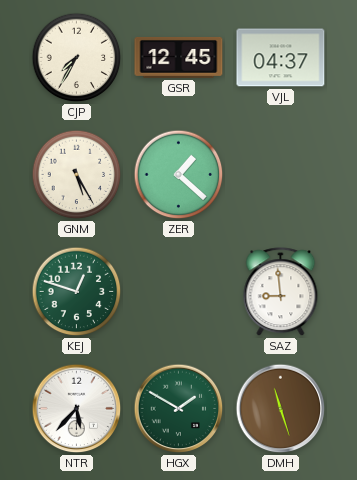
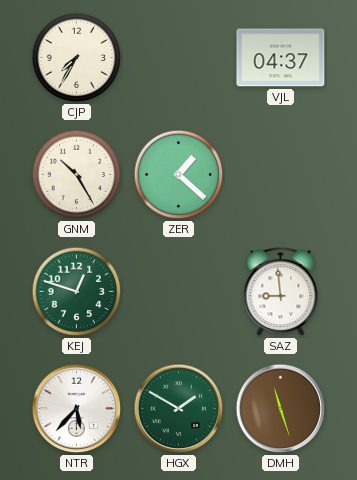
GSR: 12:45 -> none (179, 57)
GNM: 5:25 -> 10:25 (77, 175)
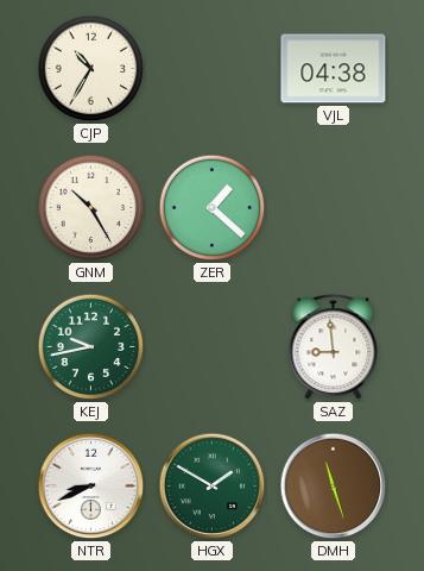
CJP: 7:35 -> 10:35 (91, 69)
VJL: 04:37 -> 04:38 (334, 69)
KEJ: 12:48 -> 9:43 (91, 347)
NTR: 5:37 -> 8:41 (91, 487)
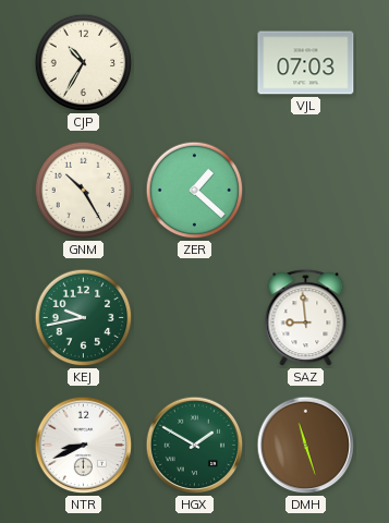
VJL: 04:38 -> 07:03 (306, 63)
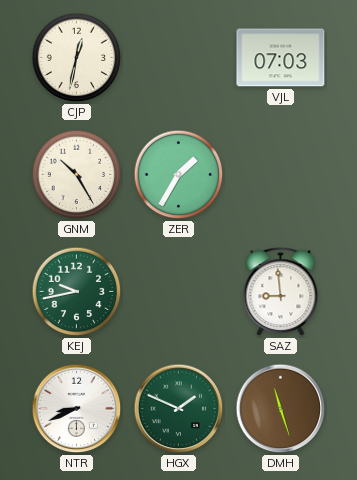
CJP: 10:35 -> 12:32 (77, 58)
ZER: 1:22 -> 1:35 (179, 175)
HGX: 1:50 -> 1:49 (179, 409)
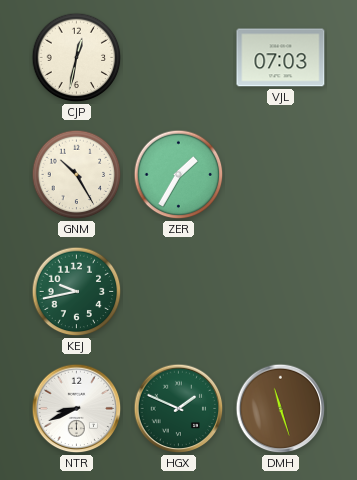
SAZ: 8:59 -> none (281, 292)
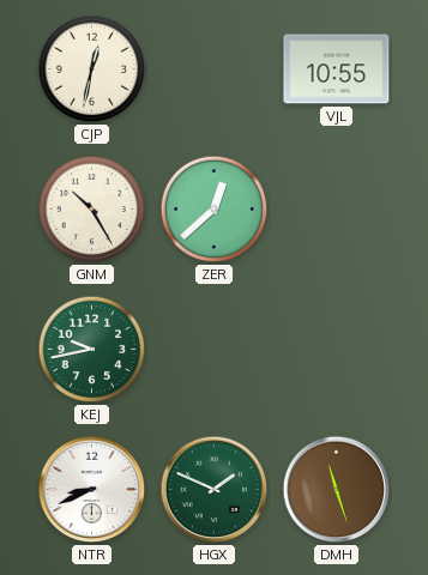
VJL: 07:03 -> 10:55 (337, 69)
ZER: 1:35 -> 12:38 (215, 210)
